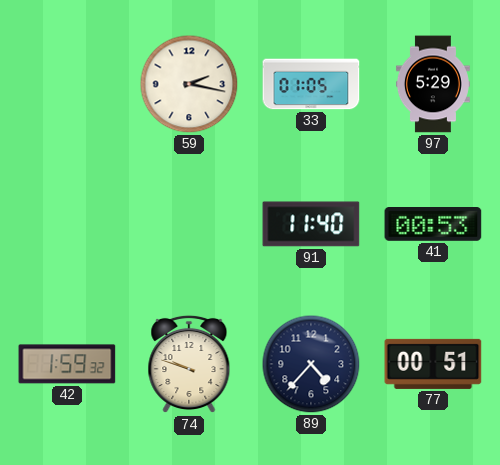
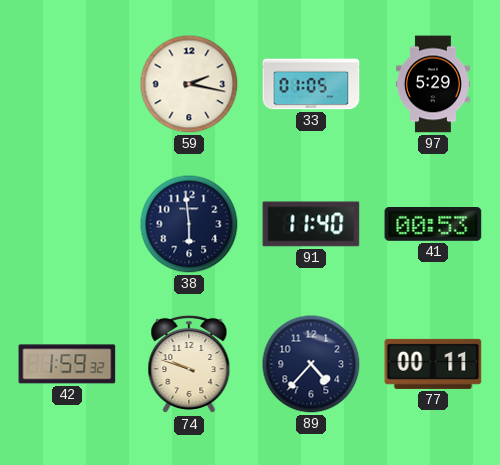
38: none -> 5:59 (189, 224)
77: 00:51 -> 00:11 (433, 364)
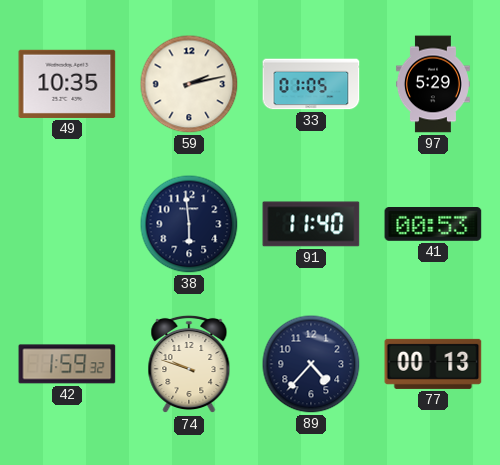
49: none -> 10:35 (67, 84)
59: 2:17 -> 2:13 (189, 84)
77: 00:11 -> 00:13 (433, 364)
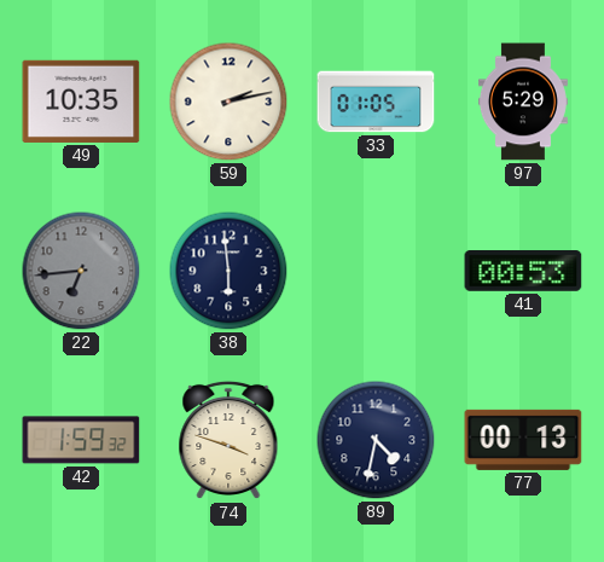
22: none -> 6:44 (81, 271)
91: 11:40 -> none (311, 224)
74: 9:48 -> 3:48 (228, 440)
89: 4:37 -> 4:32 (376, 440)
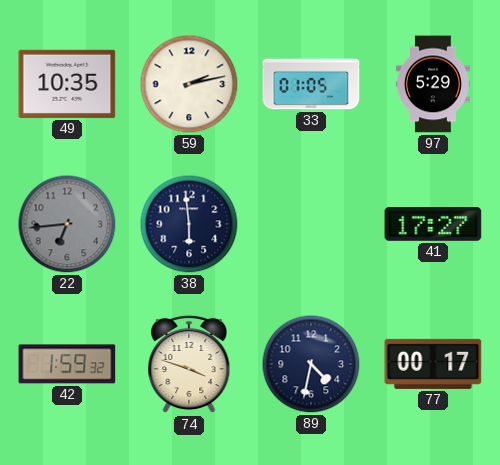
41: 00:53 -> 17:27 (433, 225)
77: 00:13 -> 00:17 (433, 364)
